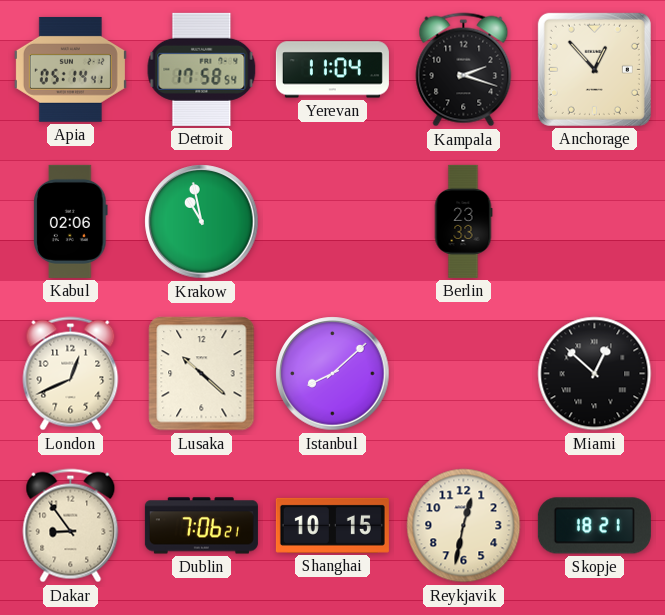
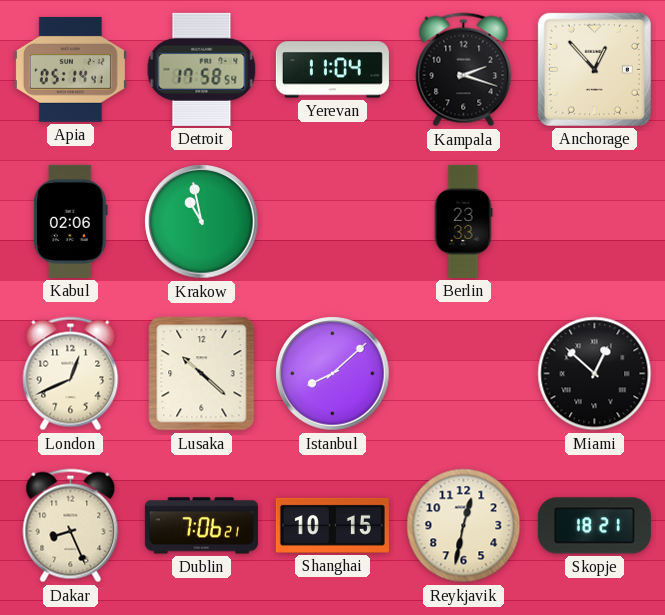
Dakar: 8:54 -> 8:26 (71, 526)
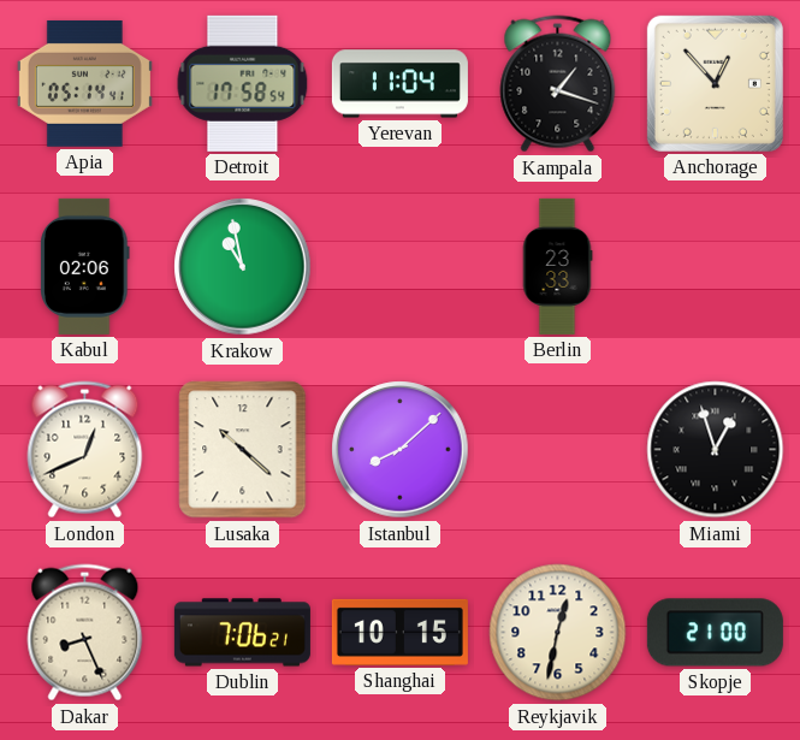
Kampala: 2:18 -> 1:18 (558, 84)
Miami: 12:52 -> 12:57 (716, 450)
Skopje: 18:21 -> 21:00 (715, 633)
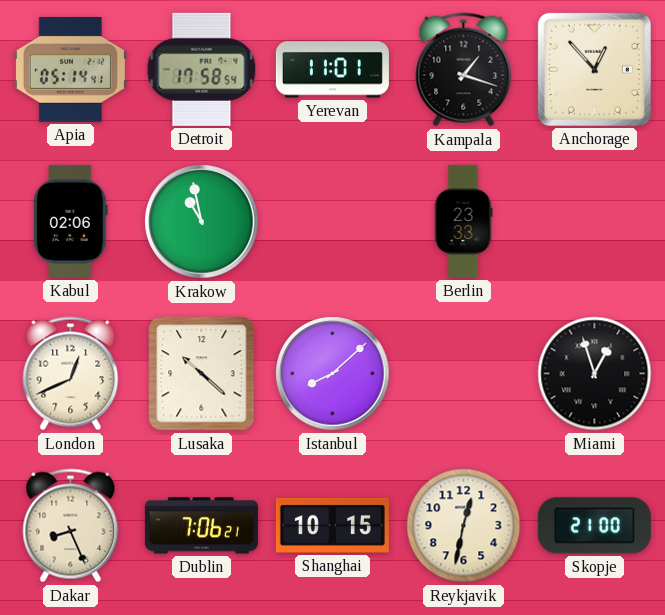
Yerevan: 11:04 -> 11:01 (332, 70)
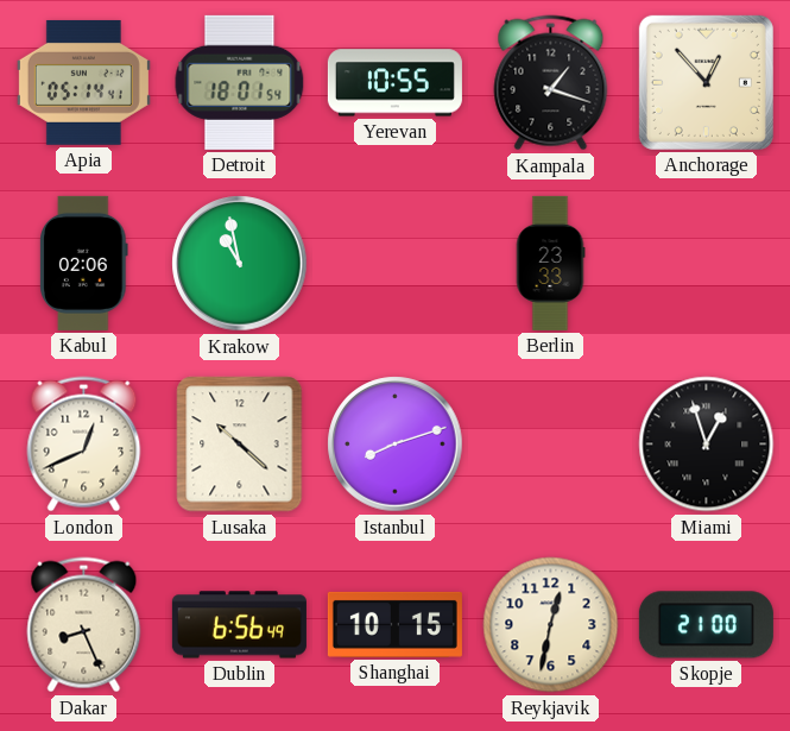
Detroit: 17:58 -> 18:01 (240, 82)
Yerevan: 11:01 -> 10:55 (394, 83)
Istanbul: 8:08 -> 8:12 (396, 445)
Dublin: 7:06 -> 6:56 (239, 625)
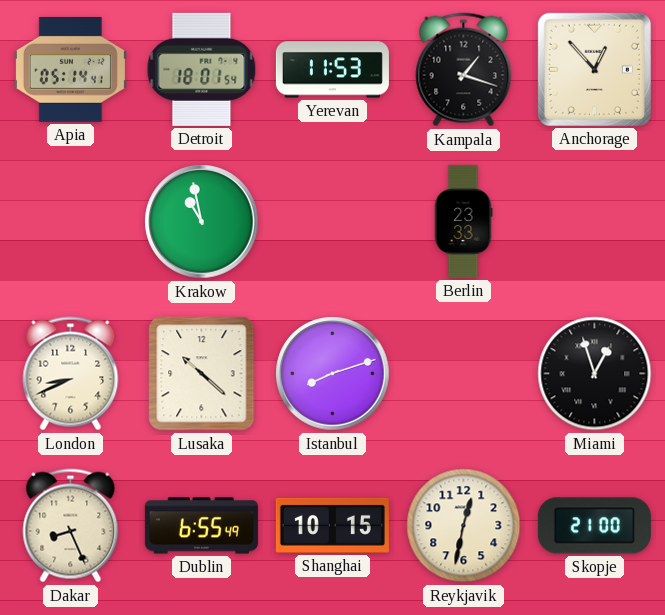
Yerevan: 10:55 -> 11:53 (332, 70)
Kabul: 02:06 -> none (84, 263)
London: 12:41 -> 8:41 (71, 374)
Dublin: 6:56 -> 6:55 (201, 526)
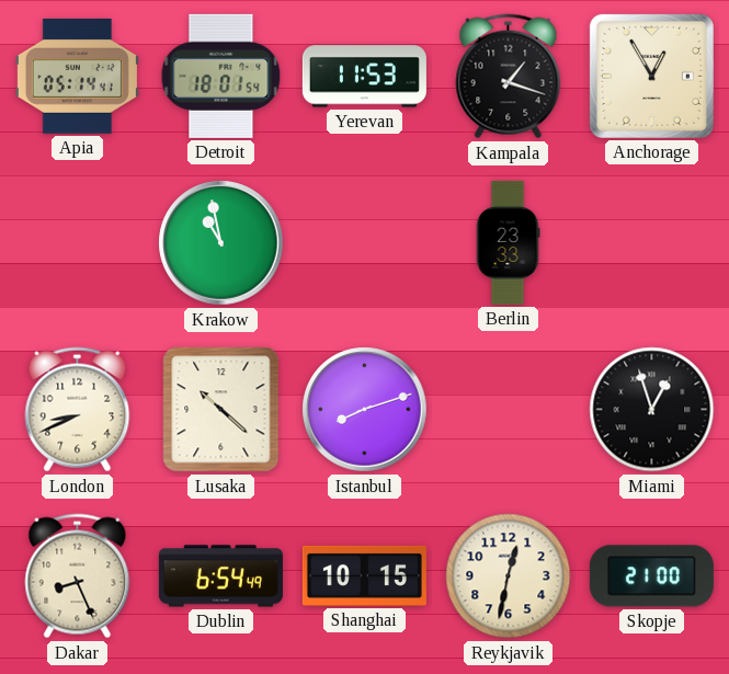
Anchorage: 12:53 -> 12:55 (651, 76)
Dublin: 6:55 -> 6:54 (220, 576)
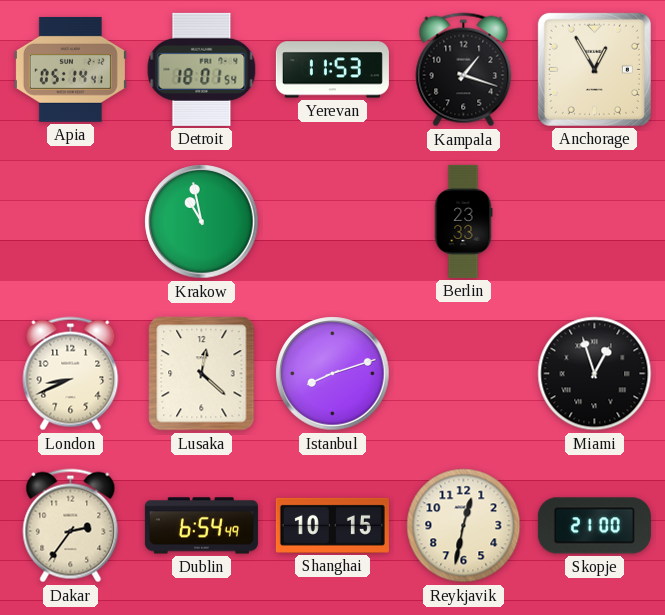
Lusaka: 10:22 -> 12:22 (202, 374)
Dakar: 8:26 -> 2:36 (71, 526)
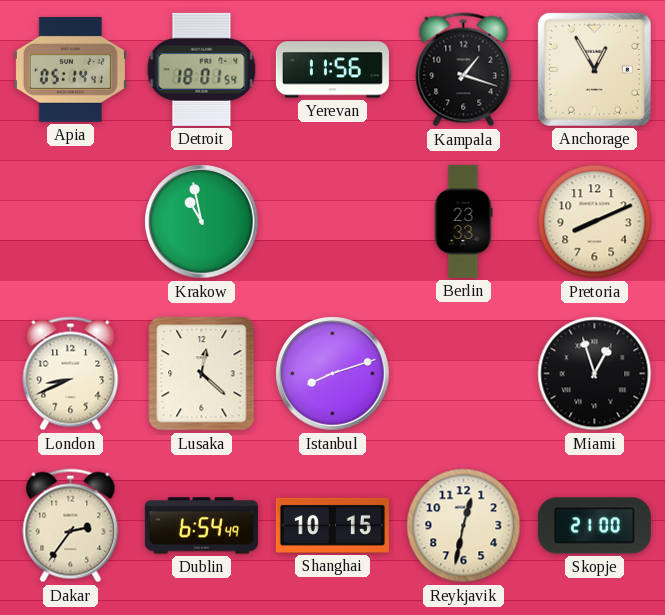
Yerevan: 11:53 -> 11:56 (332, 70)
Pretoria: none -> 8:11 (595, 222)
